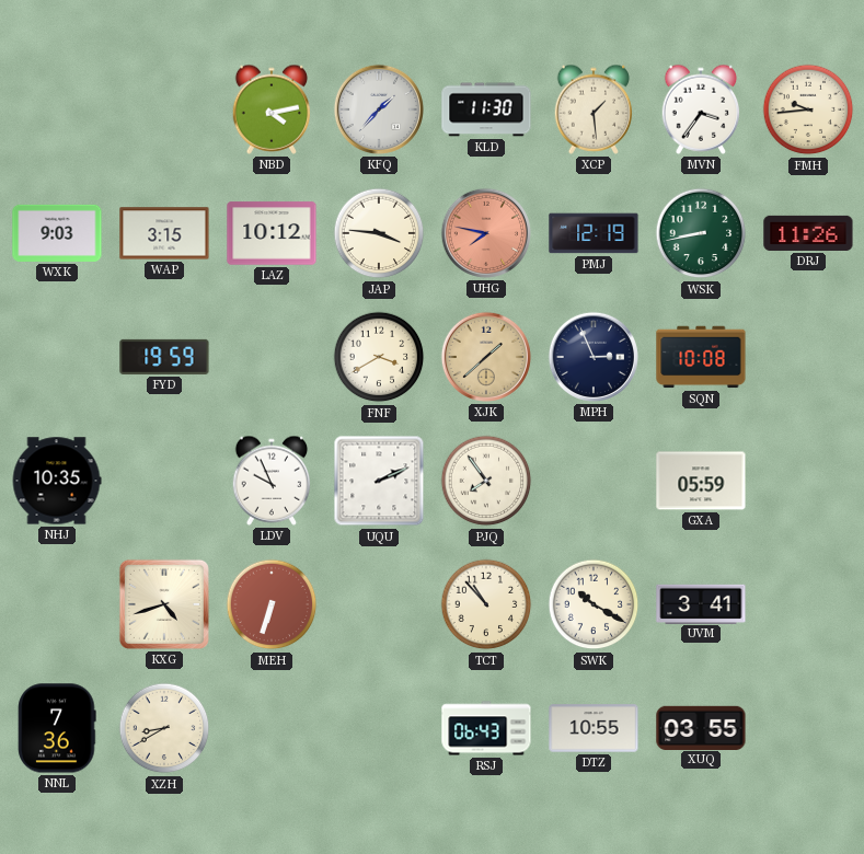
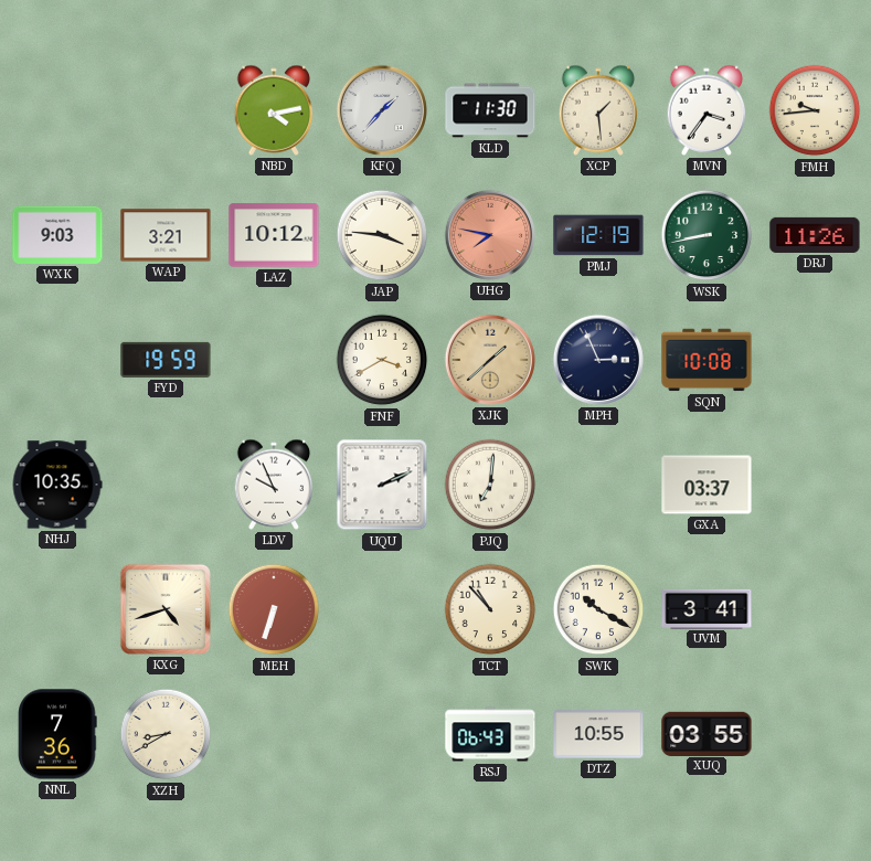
WAP: 3:15 -> 3:21 (166, 235)
PJQ: 7:54 -> 7:01 (490, 485)
GXA: 05:59 -> 03:37 (707, 485)
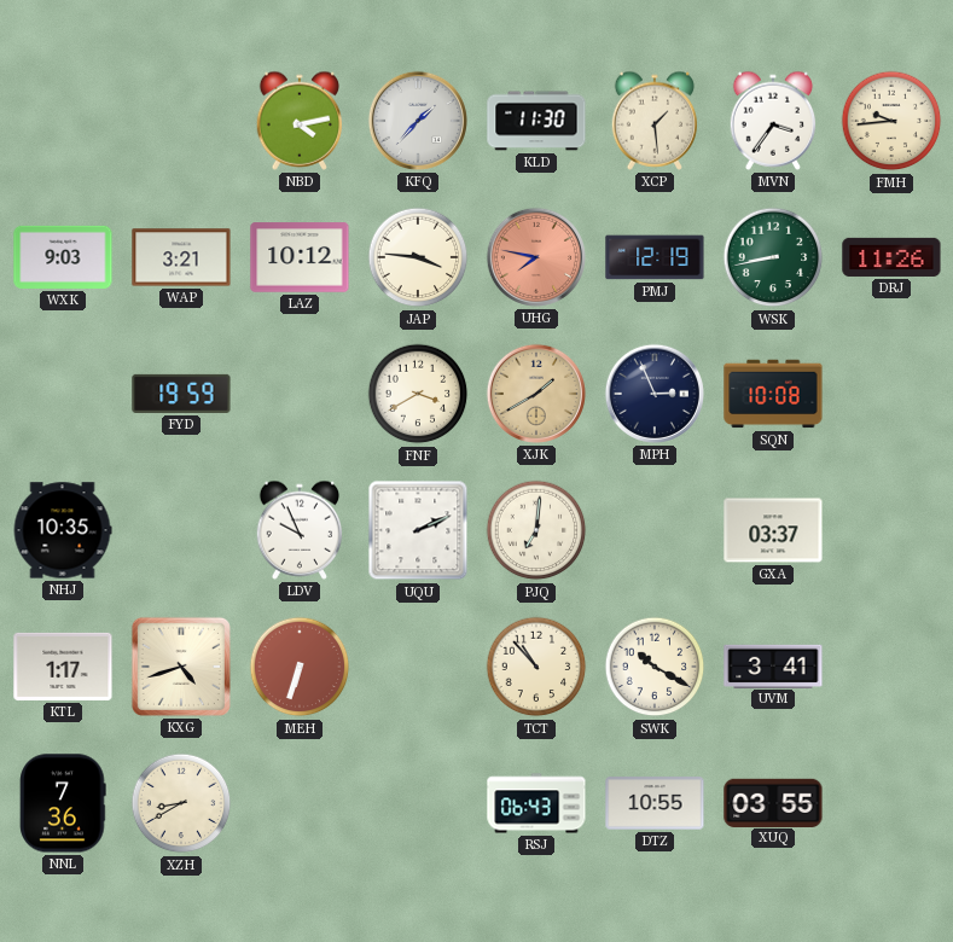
XJK: 1:38 -> 1:40 (536, 394)
KTL: none -> 1:17 (63, 667)
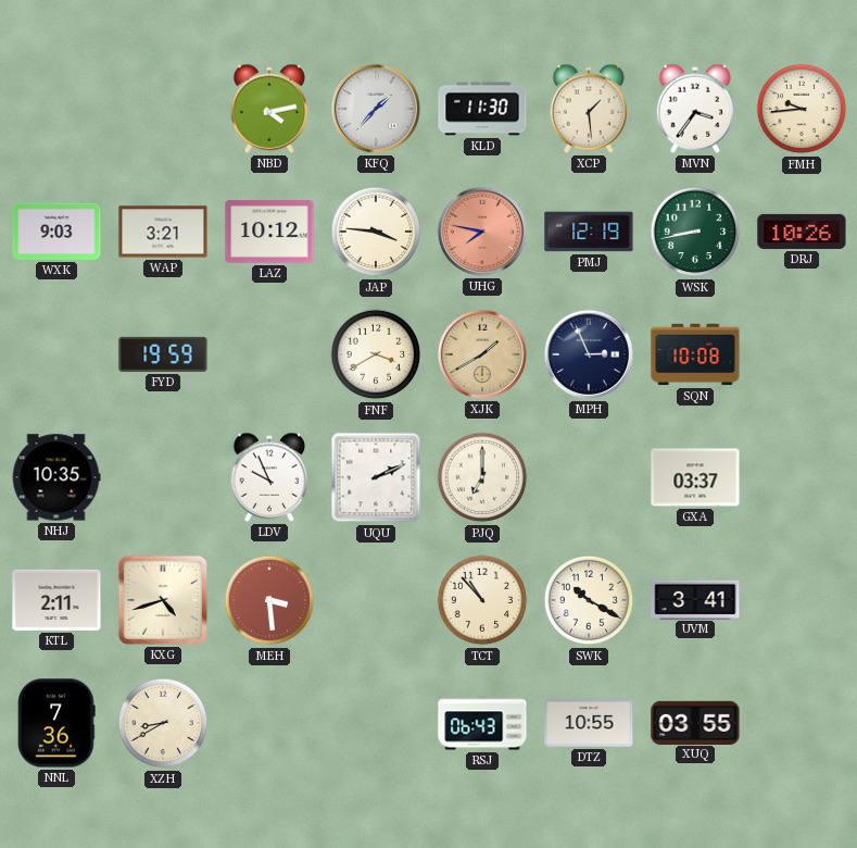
DRJ: 11:26 -> 10:26 (802, 232)
PJQ: 7:01 -> 7:00 (482, 477)
KTL: 1:17 -> 2:11 (56, 600)
MEH: 6:33 -> 3:29 (269, 600)
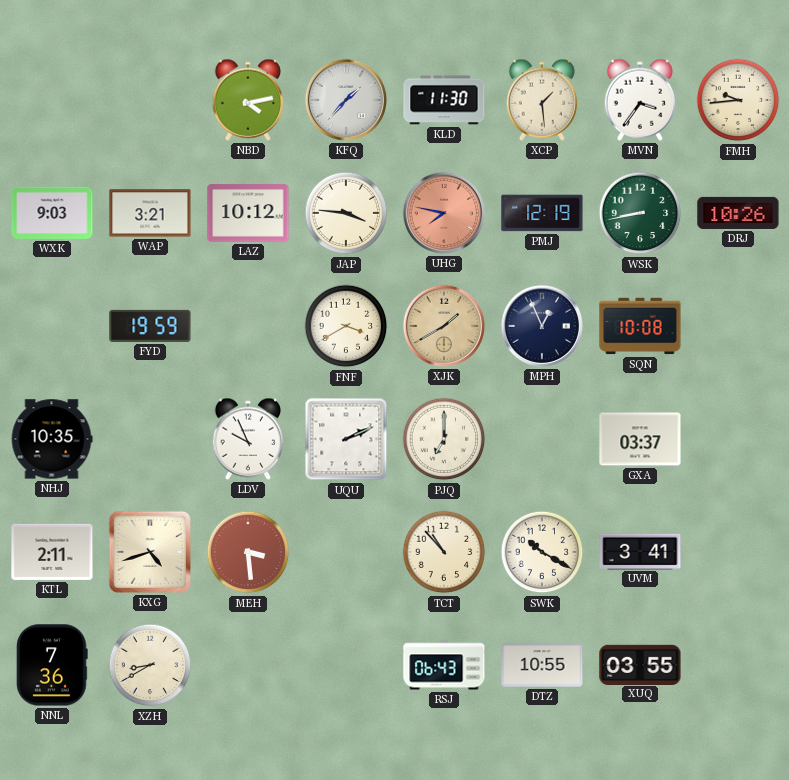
MPH: 2:56 -> 12:56 (542, 326)
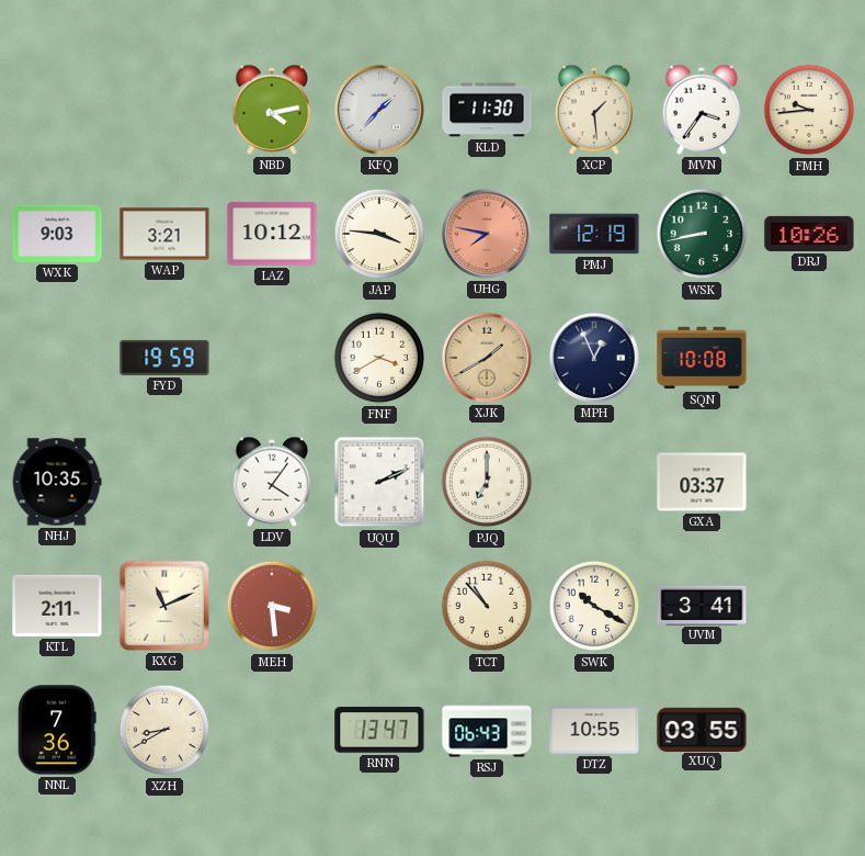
LDV: 9:56 -> 4:06 (272, 482)
KXG: 4:42 -> 11:11 (164, 606)
RNN: none -> 13:47 (379, 730)
